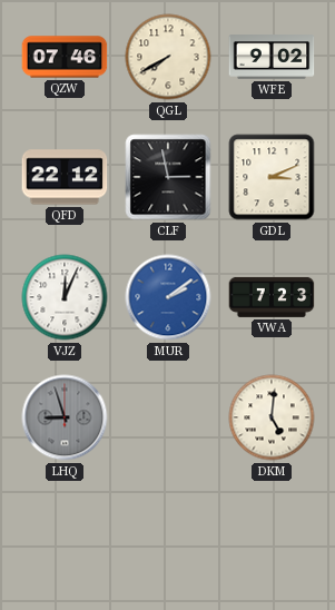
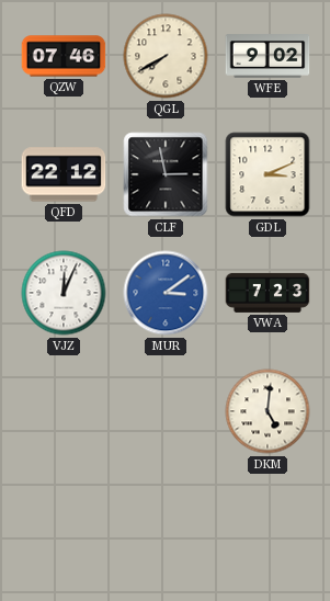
MUR: 2:09 -> 3:09 (166, 293)
LHQ: 8:57 -> none (65, 417)
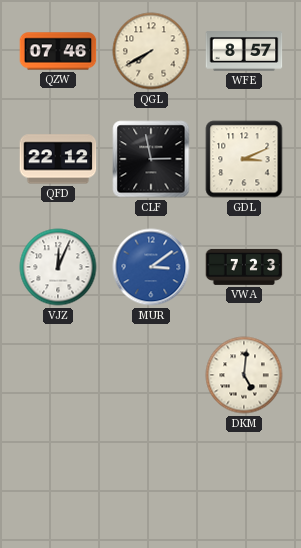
WFE: 9:02 -> 8:57 (244, 51)
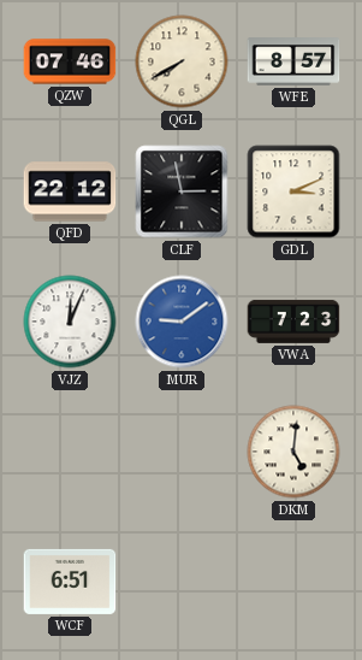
MUR: 3:09 -> 9:09 (182, 322)
WCF: none -> 6:51 (70, 582)
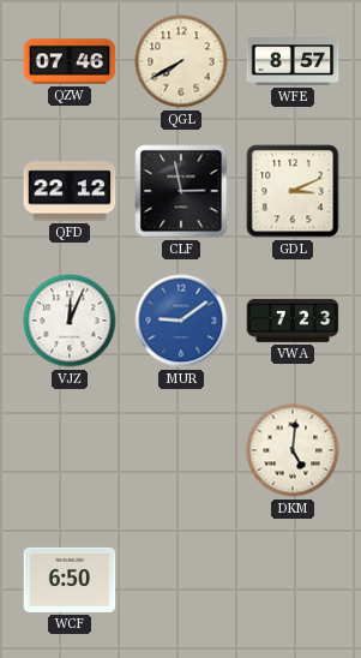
WCF: 6:51 -> 6:50 (70, 580)
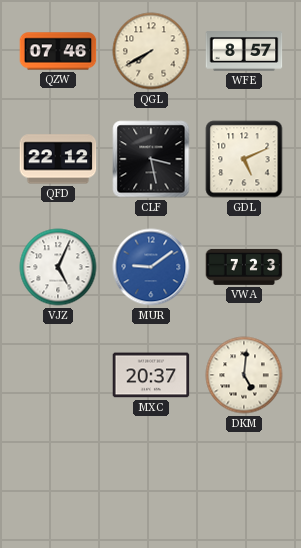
CLF: 2:58 -> 3:28 (151, 159)
GDL: 3:11 -> 5:11 (244, 159)
VJZ: 12:04 -> 5:04 (58, 267)
MXC: none -> 20:37 (151, 375)
WCF: 6:50 -> none (70, 580)
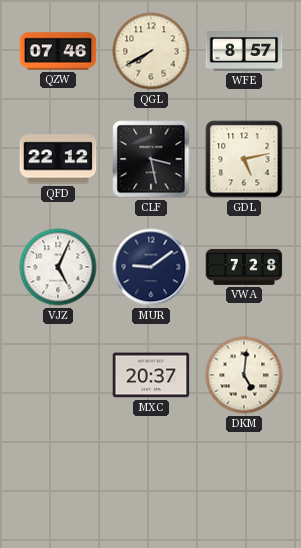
GDL: 5:11 -> 5:13 (244, 159)
MUR dial: blue -> navy (151, 267)
VWA: 7:23 -> 7:28 (244, 267)
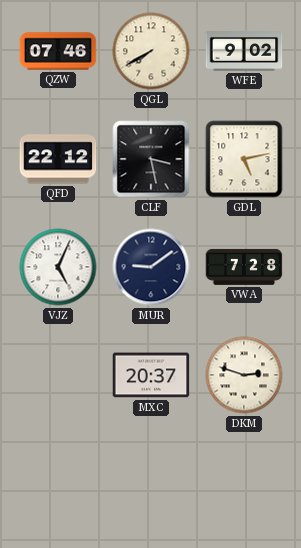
WFE: 8:57 -> 9:02 (244, 51)
DKM: 5:01 -> 2:48 (244, 375)
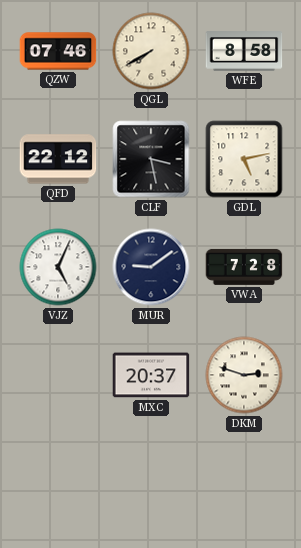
WFE: 9:02 -> 8:58 (244, 51)
